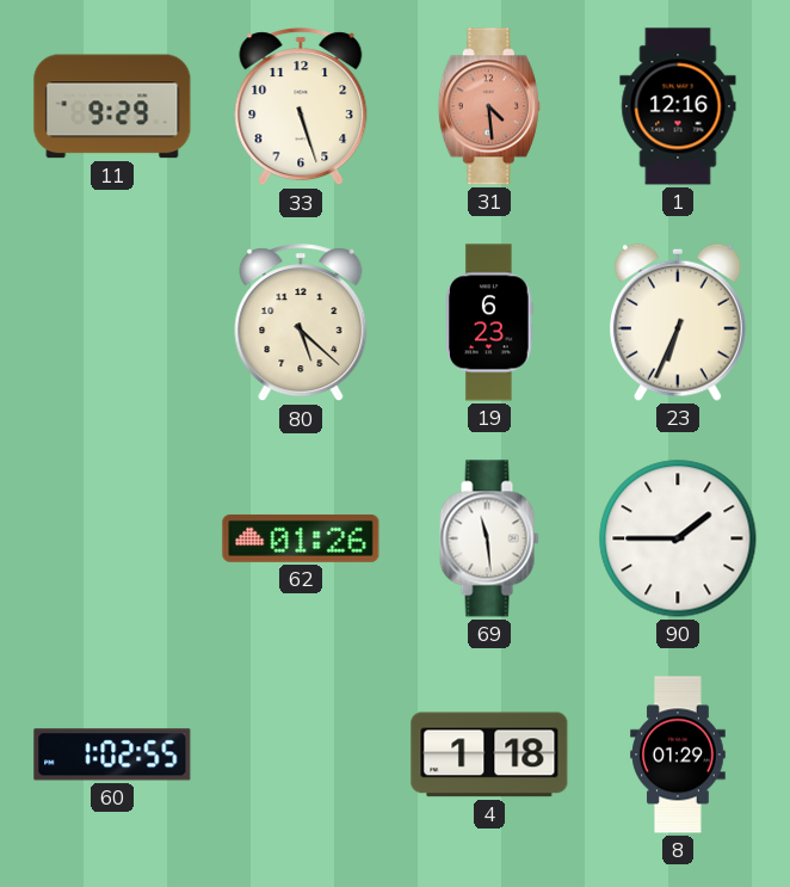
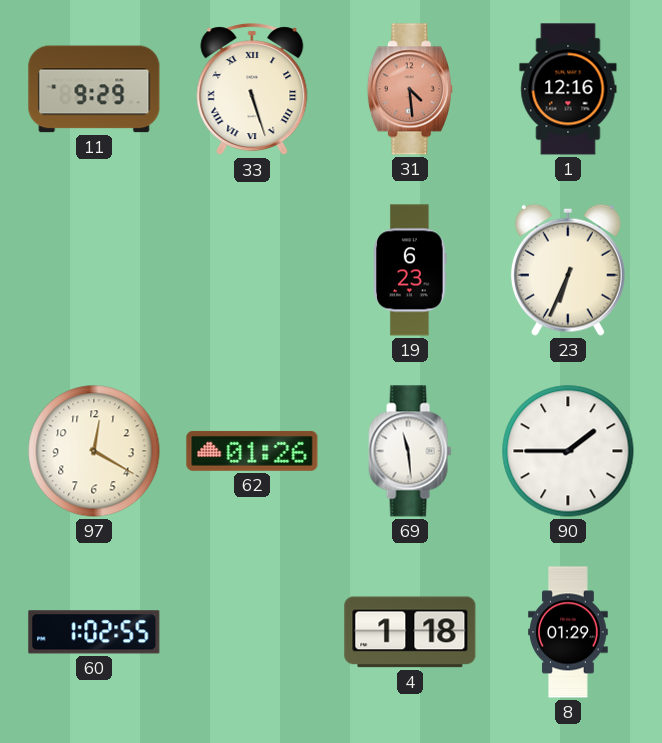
33 numerals: Arabic -> Roman (252, 90)
80: 5:22 -> none (301, 324)
97: none -> 12:20 (94, 451)
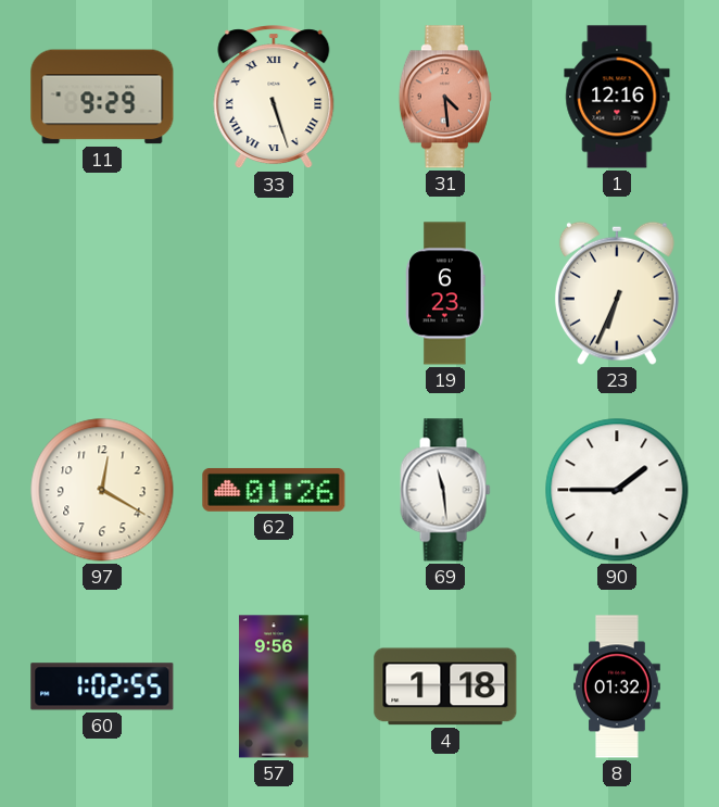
57: none -> 9:56 (274, 686)
8: 01:29 -> 01:32 (617, 686)
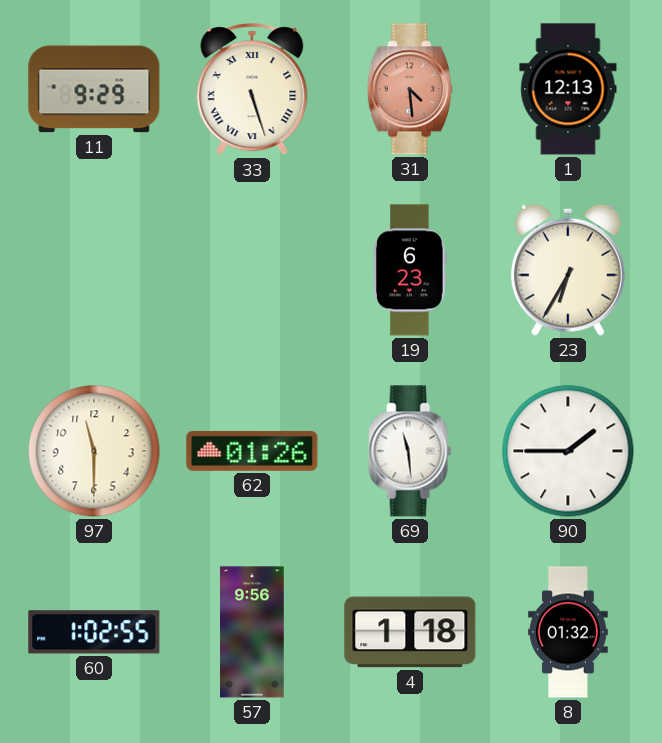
1: 12:16 -> 12:13 (568, 89)
23: 6:34 -> 6:35 (568, 270)
97: 12:20 -> 11:30 (94, 451)
